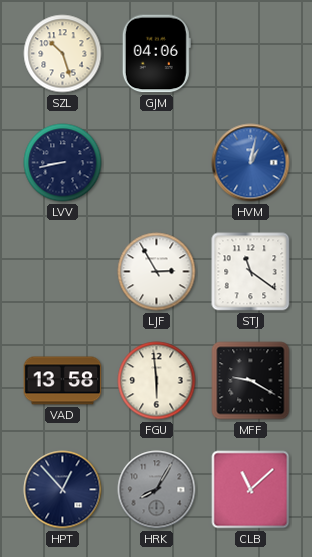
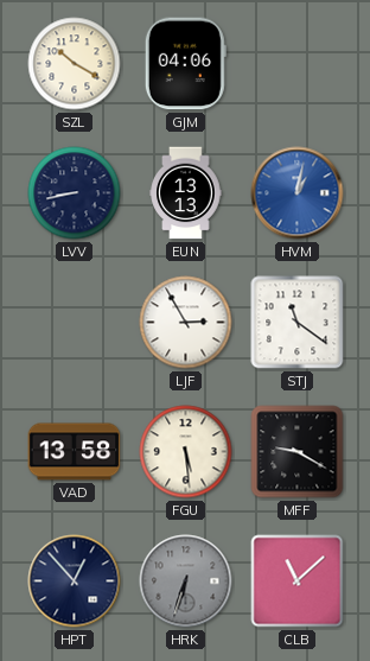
SZL: 10:27 -> 10:20 (75, 64)
EUN: none -> 13:13 (186, 193)
FGU: 5:59 -> 5:29 (186, 452)
HRK: 8:05 -> 6:33 (186, 581)
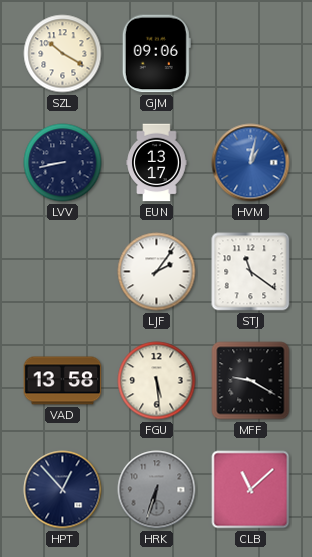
GJM: 04:06 -> 09:06 (156, 54)
EUN: 13:13 -> 13:17 (157, 163)
LJF: 2:55 -> 2:06 (157, 272)
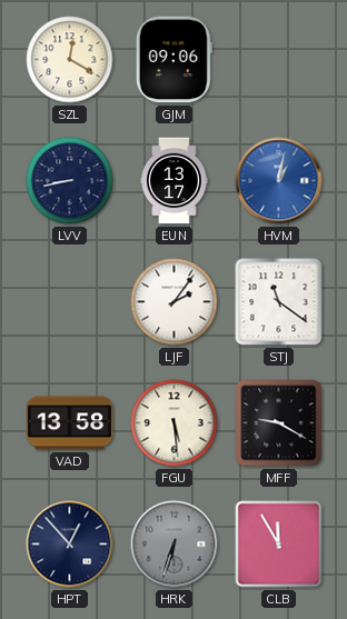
SZL: 10:20 -> 12:20 (70, 60)
CLB: 11:08 -> 11:55 (279, 545)
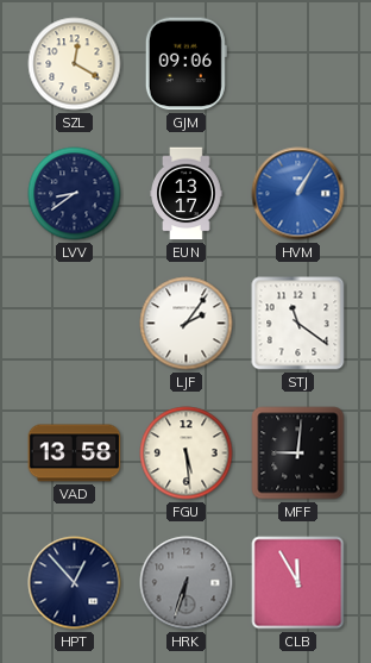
LVV: 8:43 -> 8:39 (75, 194)
HVM: 1:02 -> 1:05 (298, 194)
MFF: 9:20 -> 9:01 (298, 454)
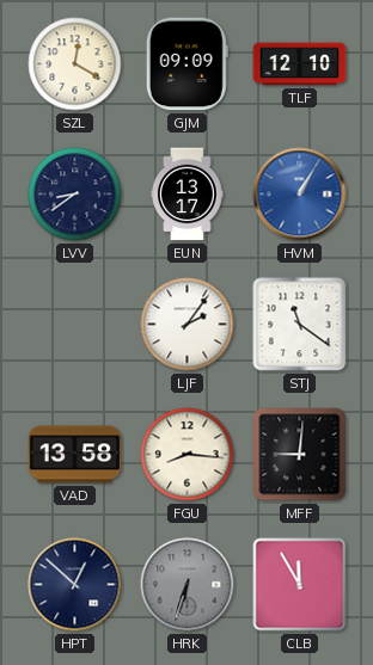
GJM: 09:06 -> 09:09 (186, 64)
TLF: none -> 12:10 (300, 64)
FGU: 5:29 -> 8:16 (188, 455)
HPT: 12:53 -> 12:52 (75, 585)
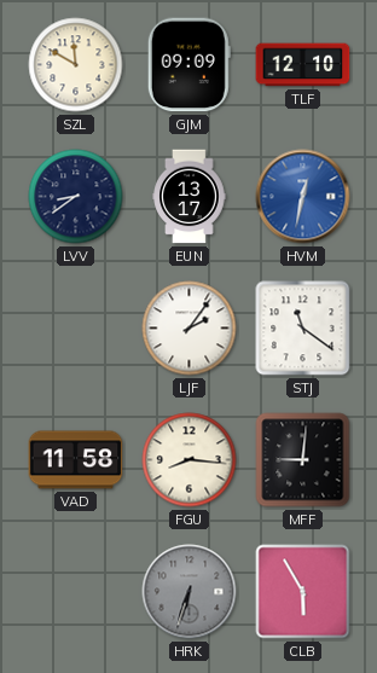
SZL: 12:20 -> 11:50 (76, 65)
HVM: 1:05 -> 12:32 (303, 197)
VAD: 13:58 -> 11:58 (76, 460)
HPT: 12:52 -> none (75, 585)
CLB: 11:55 -> 5:55 (303, 592)
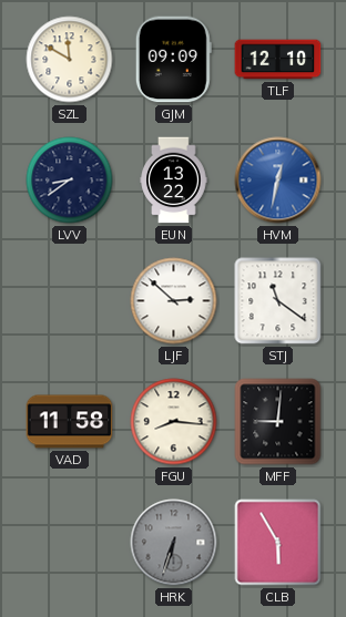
EUN: 13:17 -> 13:22 (174, 181)
LJF: 2:06 -> 2:52 (174, 301)
